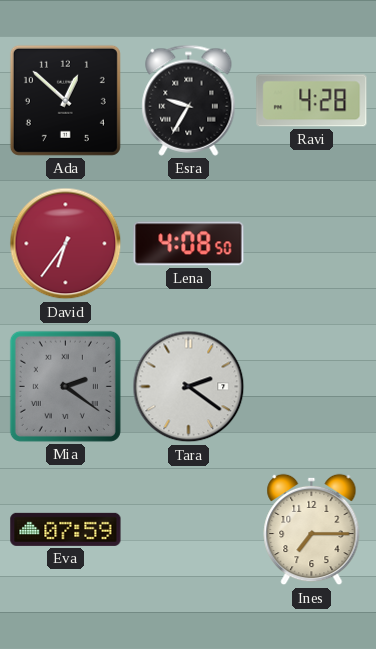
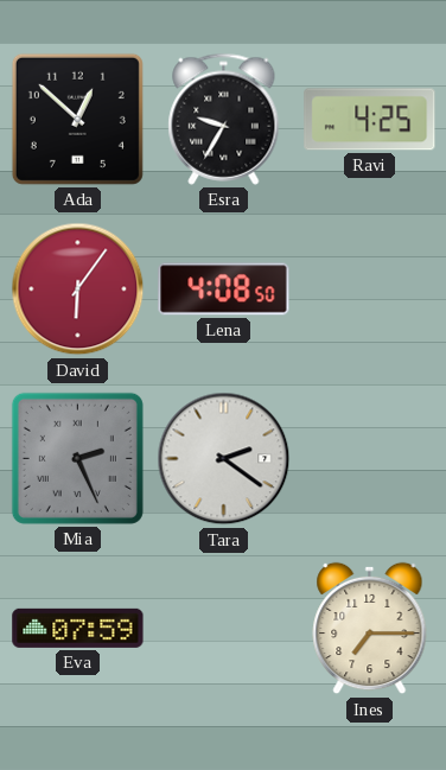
Ravi: 4:28 -> 4:25 (370, 120)
David: 6:36 -> 6:06 (78, 289)
Mia: 2:21 -> 2:26 (77, 458)
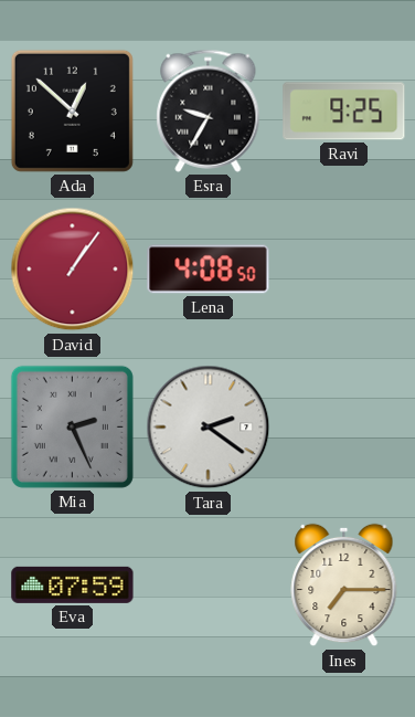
Ravi: 4:25 -> 9:25 (344, 112)
David: 6:06 -> 1:06 (73, 270)
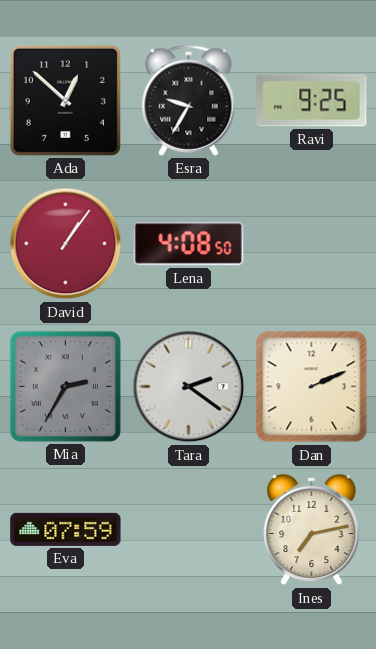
Mia: 2:26 -> 2:35 (65, 386)
Dan: none -> 2:11 (312, 387)
Ines: 7:15 -> 7:13 (312, 530)
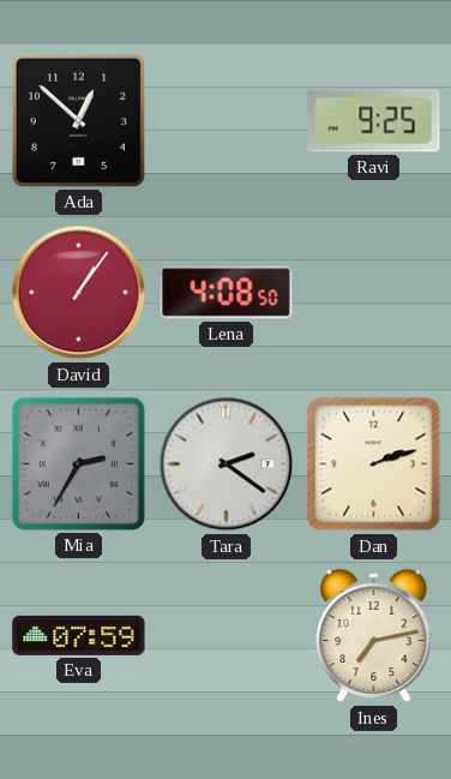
Esra: 9:35 -> none (189, 100)
Dan: 2:11 -> 2:12 (374, 465)
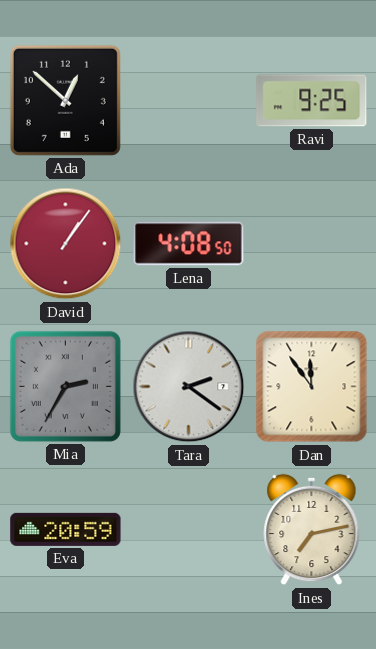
Dan: 2:12 -> 11:54 (312, 387)
Eva: 07:59 -> 20:59 (66, 529)
